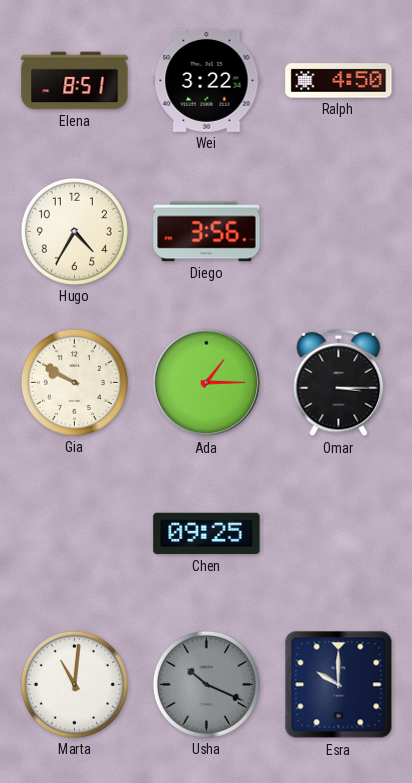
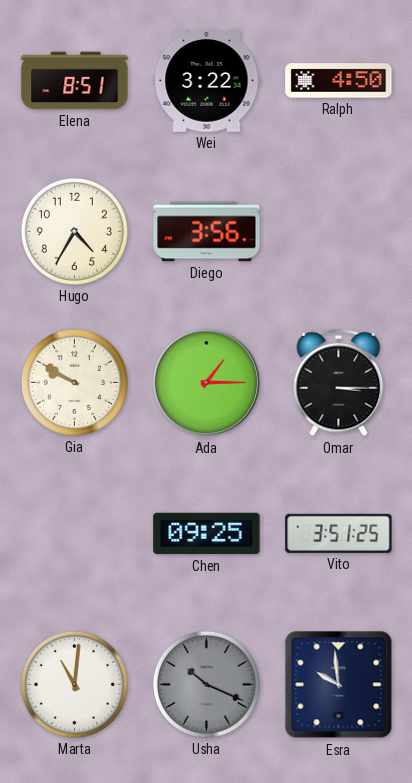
Vito: none -> 3:51 (339, 533)
Esra: 10:00 -> 9:59 (339, 685)
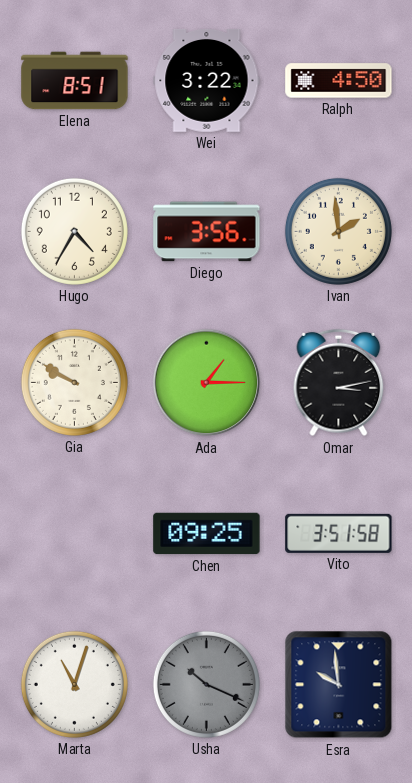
Ivan: none -> 1:59 (338, 231)
Omar: 3:15 -> 3:13 (339, 383)
Vito: 3:51:25 -> 3:51:58 (339, 533)
Marta: 11:01 -> 11:03 (74, 684)
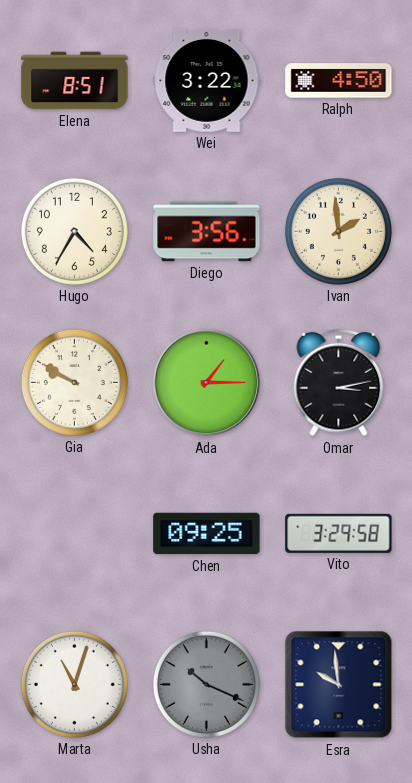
Vito: 3:51 -> 3:29 (339, 533)
